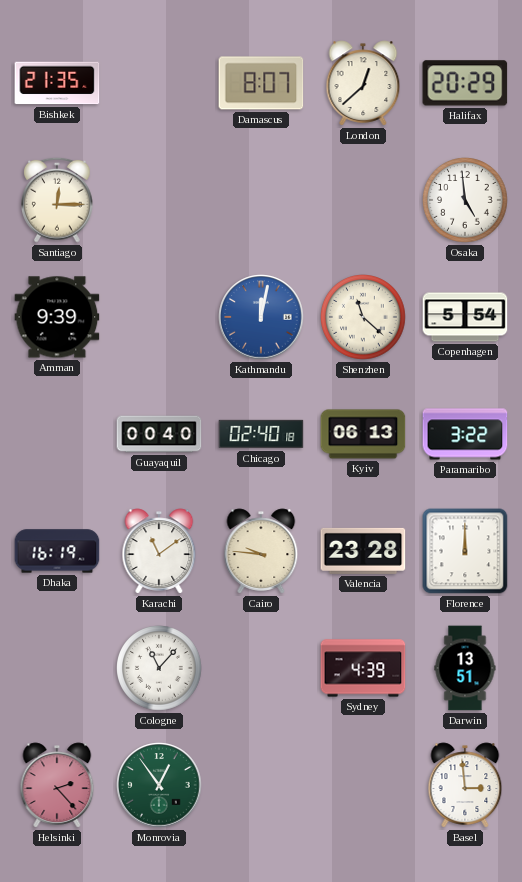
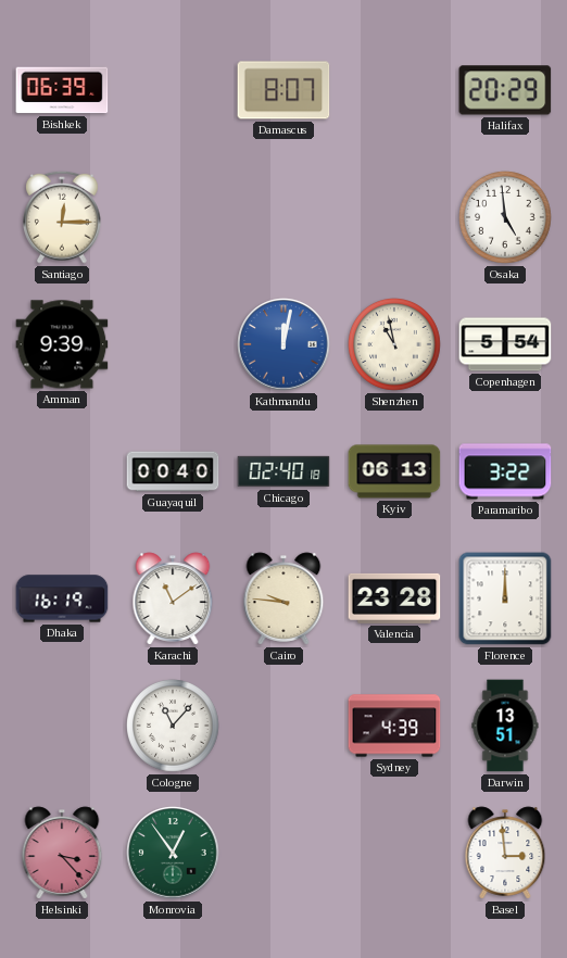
Bishkek: 21:35 -> 06:39 (62, 90)
London: 12:38 -> none (363, 83)
Shenzhen: 11:22 -> 10:58 (394, 344)
Helsinki: 2:23 -> 3:23 (62, 853)
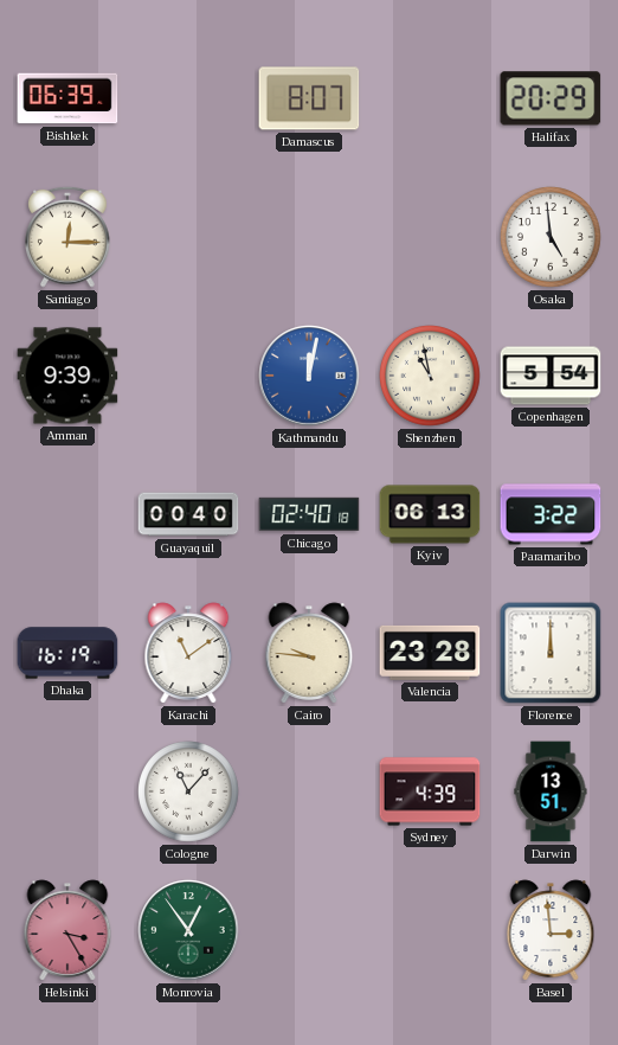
Helsinki: 3:23 -> 3:25 (67, 930)
